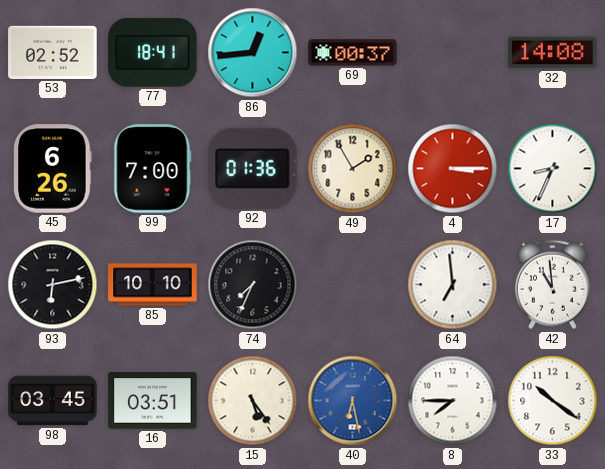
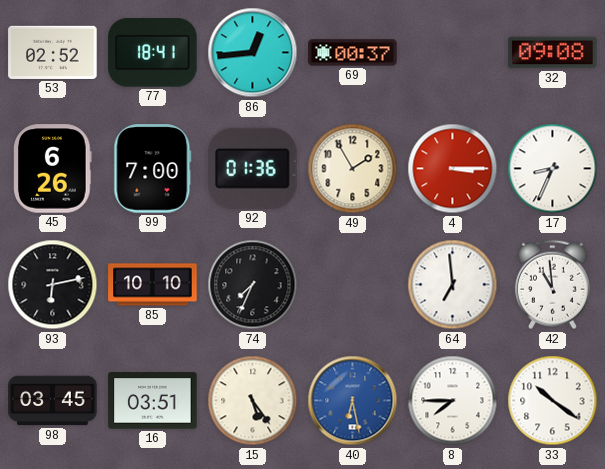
32: 14:08 -> 09:08 (553, 53)
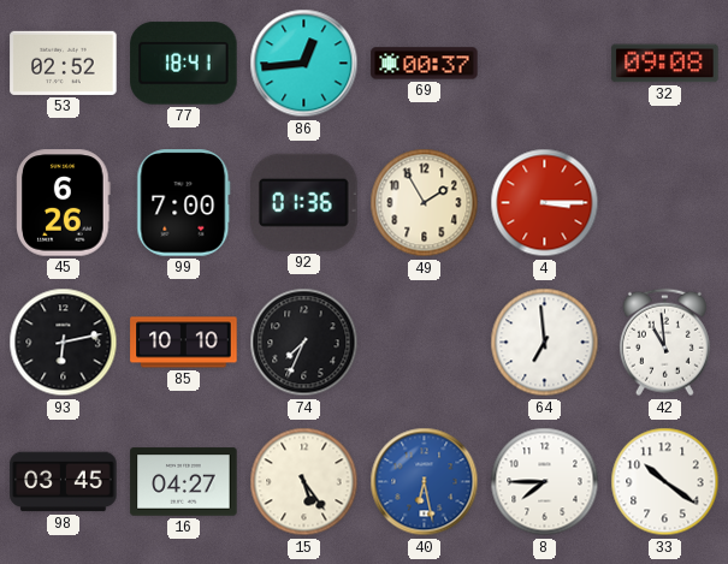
17: 8:34 -> none (553, 169)
16: 03:51 -> 04:27 (184, 482)
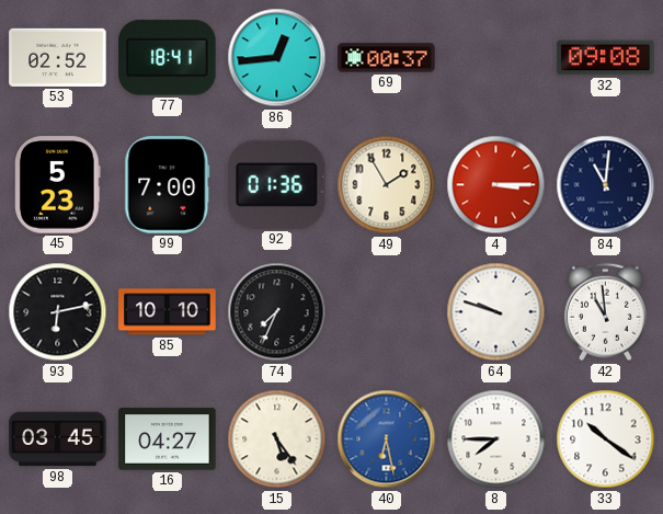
45: 6:26 -> 5:23 (58, 185)
84: none -> 11:01 (606, 185)
64: 6:59 -> 9:48 (496, 312)
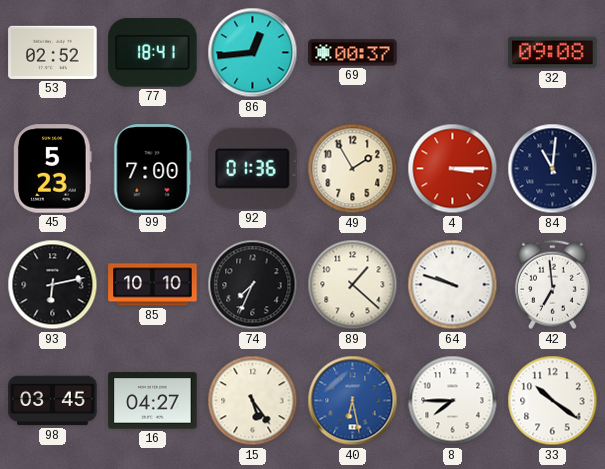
89: none -> 1:22 (353, 285)
42: 10:59 -> 6:59 (552, 285)
